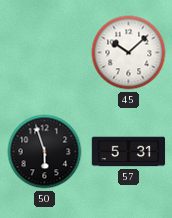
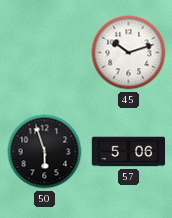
45: 10:08 -> 10:12 (129, 53)
57: 5:31 -> 5:06 (129, 152)
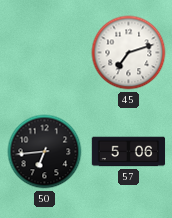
45: 10:12 -> 7:12 (129, 53)
50: 5:57 -> 6:44 (45, 152)
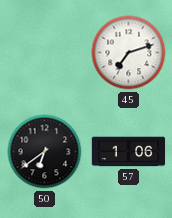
50: 6:44 -> 6:39 (45, 152)
57: 5:06 -> 1:06 (129, 152)
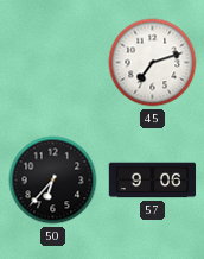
50: 6:39 -> 6:37 (53, 181)
57: 1:06 -> 9:06 (153, 181)
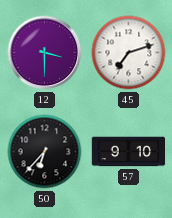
12: none -> 3:30 (45, 53)
57: 9:06 -> 9:10 (129, 152)
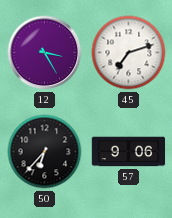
12: 3:30 -> 3:25 (45, 53)
57: 9:10 -> 9:06 (129, 152)
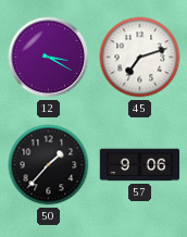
12: 3:25 -> 3:20 (49, 58)
50: 6:37 -> 1:37 (49, 165)
